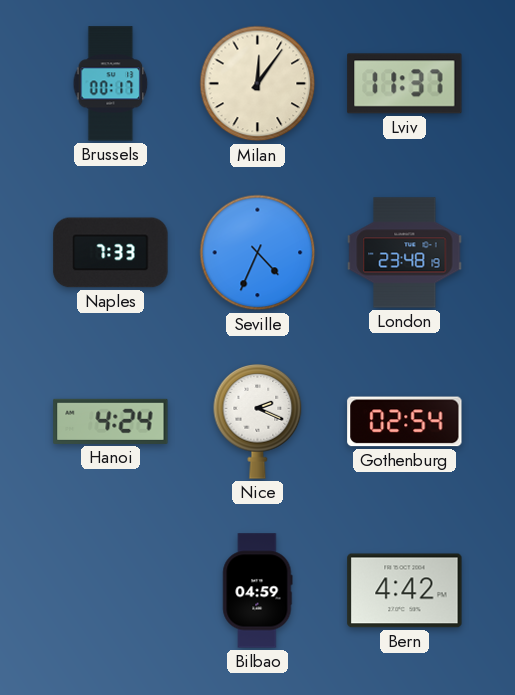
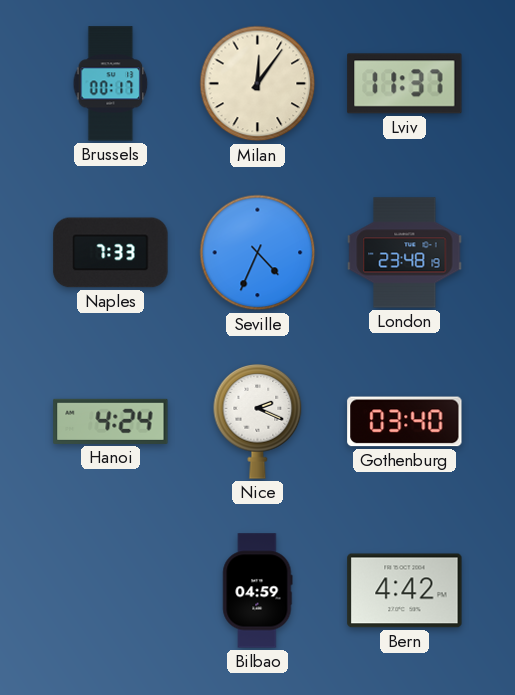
Gothenburg: 02:54 -> 03:40 (405, 422)
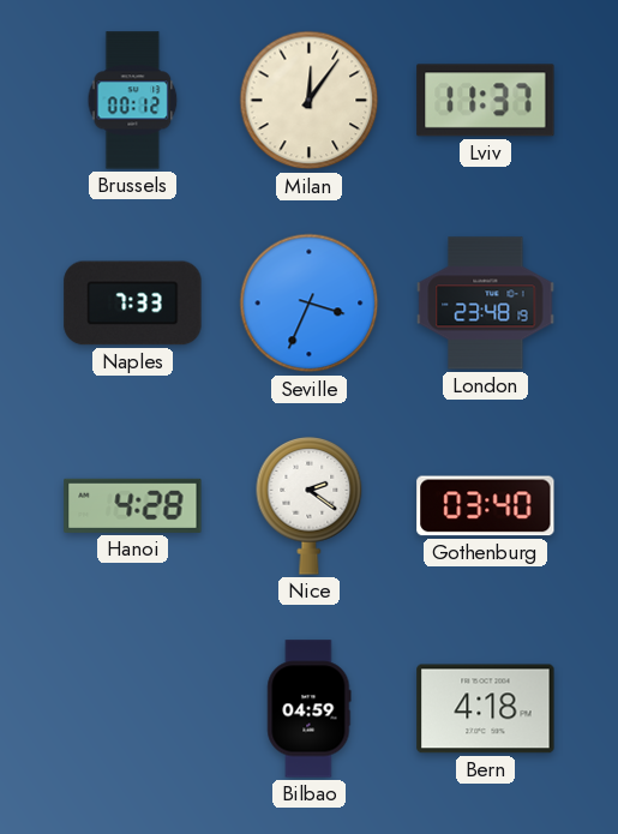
Brussels: 00:17 -> 00:12 (133, 101)
Seville: 4:34 -> 3:34 (310, 304)
Hanoi: 4:24 -> 4:28 (133, 505)
Nice: 2:19 -> 2:21 (310, 506)
Bern: 4:42 -> 4:18 (486, 709)
